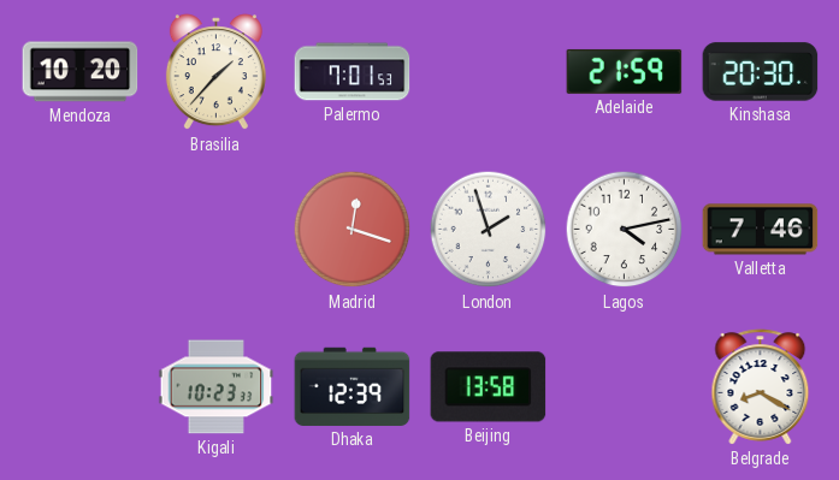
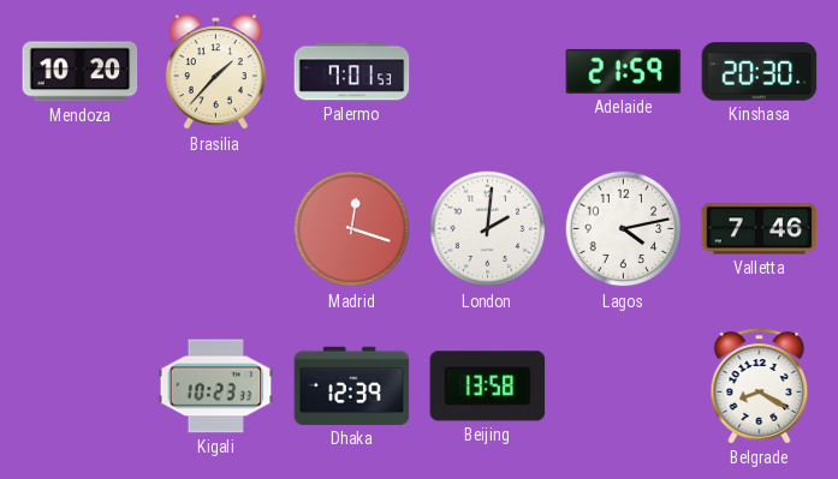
London: 1:57 -> 2:01 (488, 229)
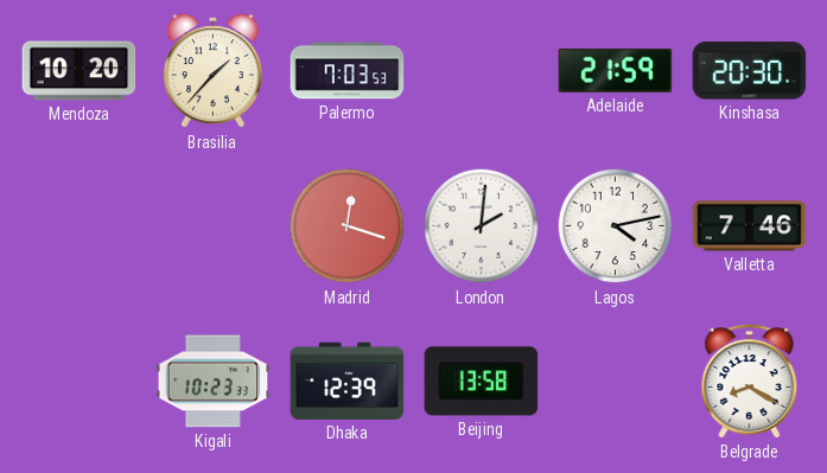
Palermo: 7:01 -> 7:03 (348, 71)
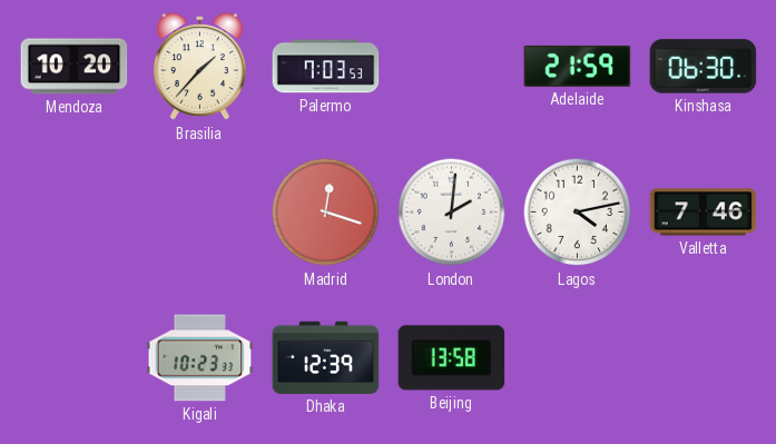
Kinshasa: 20:30 -> 06:30 (704, 67)
Belgrade: 8:20 -> none (750, 382)
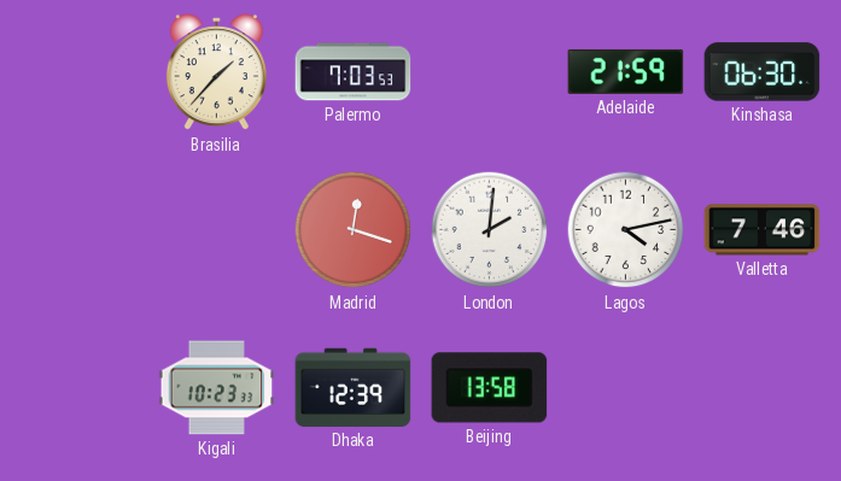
Mendoza: 10:20 -> none (75, 67)
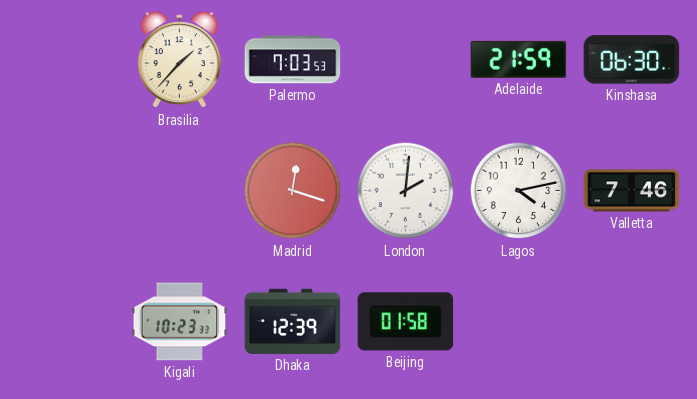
Beijing: 13:58 -> 01:58 (406, 322)
